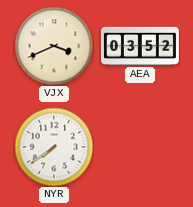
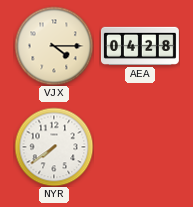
VJX: 3:41 -> 4:15 (54, 46)
AEA: 03:52 -> 04:28 (140, 46)
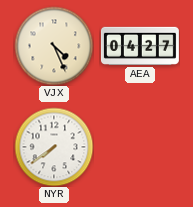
VJX: 4:15 -> 4:26 (54, 46)
AEA: 04:28 -> 04:27 (140, 46)
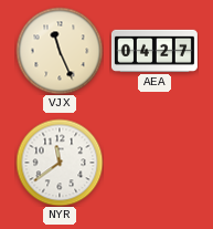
VJX: 4:26 -> 11:26 (60, 51)
NYR: 7:39 -> 11:39 (60, 163)
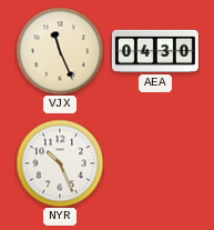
AEA: 04:27 -> 04:30 (155, 51)
NYR: 11:39 -> 10:26 (60, 163)
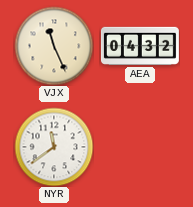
AEA: 04:30 -> 04:32 (140, 46)
NYR: 10:26 -> 11:39 (54, 147)
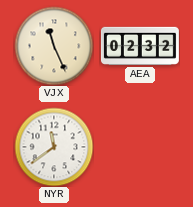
AEA: 04:32 -> 02:32 (140, 46)
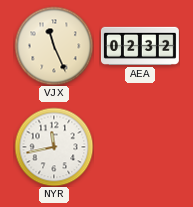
NYR: 11:39 -> 11:43 (54, 147)
